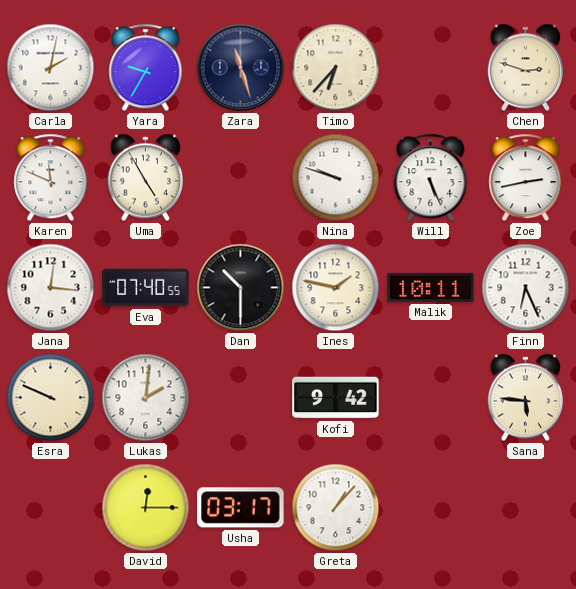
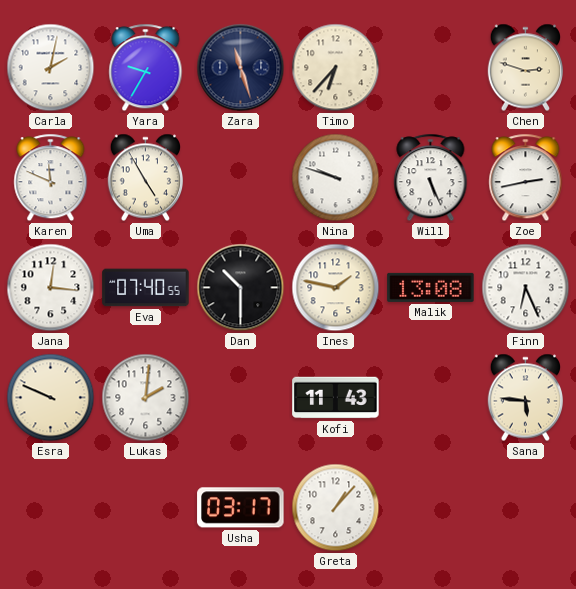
Malik: 10:11 -> 13:08 (431, 287)
Kofi: 9:42 -> 11:43 (336, 398)
David: 12:15 -> none (146, 508)
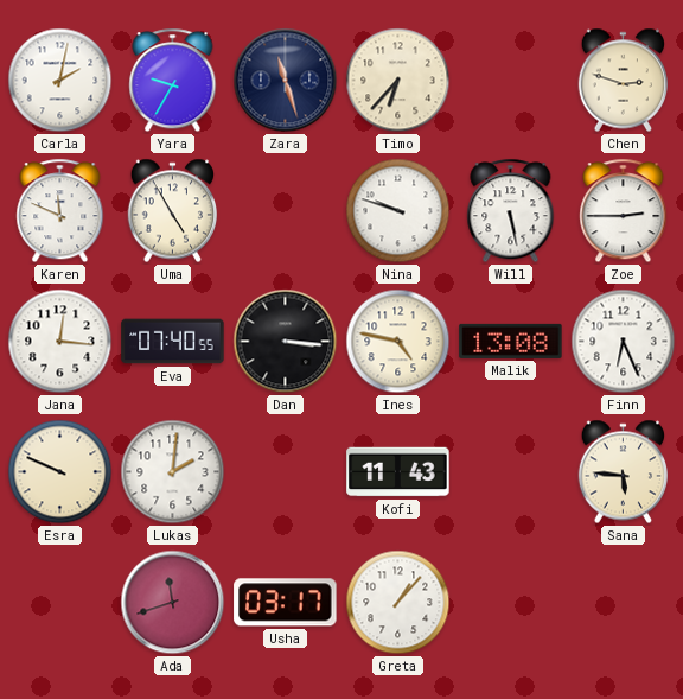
Will: 5:26 -> 5:28 (511, 211)
Zoe: 2:43 -> 2:45 (624, 211)
Dan: 10:30 -> 3:16 (286, 342)
Ines: 1:47 -> 4:47 (398, 342)
Ada: none -> 11:42 (173, 603)
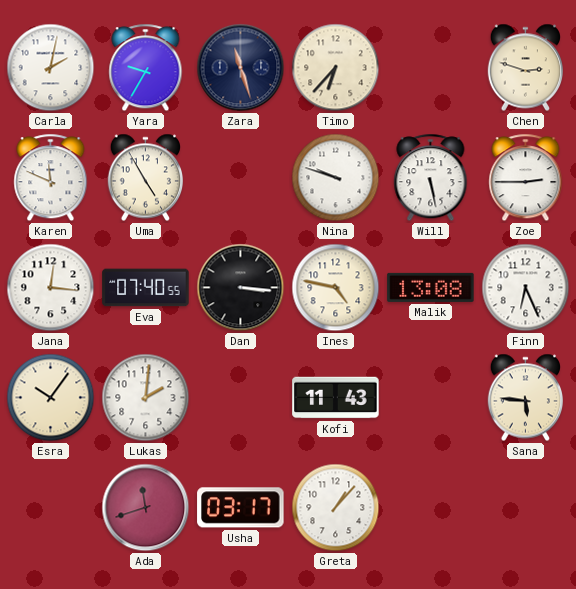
Esra: 9:49 -> 10:06 (51, 398)
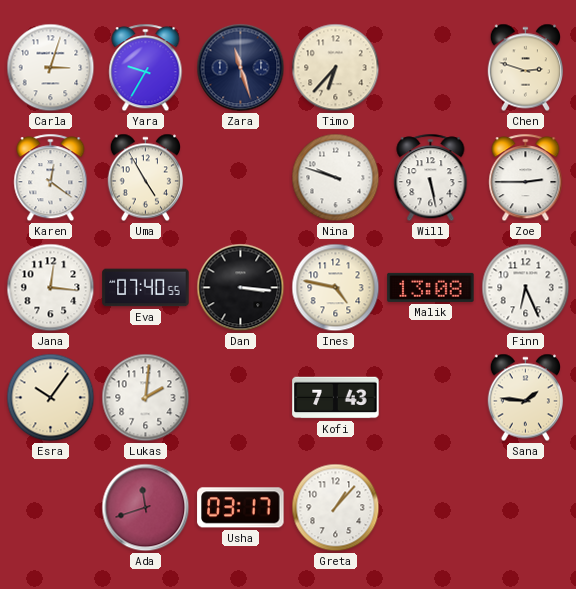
Carla: 2:02 -> 3:03 (51, 68)
Karen: 11:49 -> 12:21 (51, 178)
Kofi: 11:43 -> 7:43 (336, 398)
Sana: 5:46 -> 1:46 (525, 398)
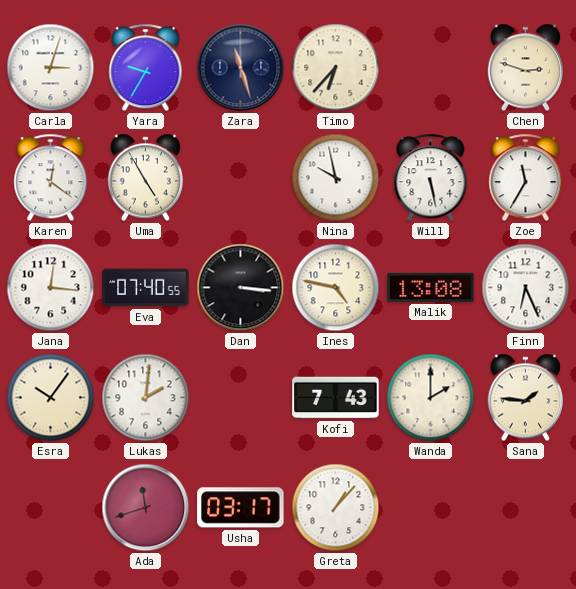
Nina: 9:48 -> 9:58 (336, 178)
Zoe: 2:45 -> 11:35 (526, 178)
Wanda: none -> 2:00 (431, 398)
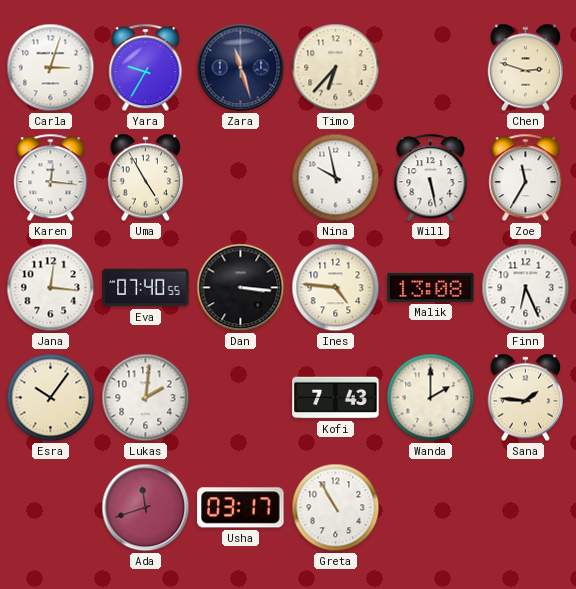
Karen: 12:21 -> 12:16 (51, 178)
Ines: 4:47 -> 4:46 (336, 288)
Greta: 1:07 -> 10:55 (336, 508)
